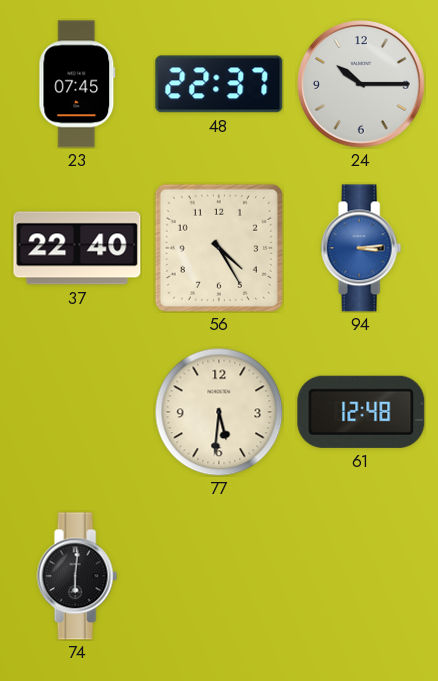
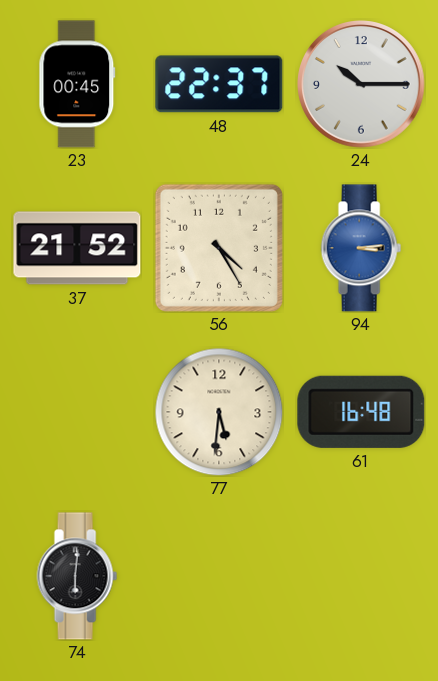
23: 07:45 -> 00:45 (77, 84)
37: 22:40 -> 21:52 (77, 248)
61: 12:48 -> 16:48 (361, 412)
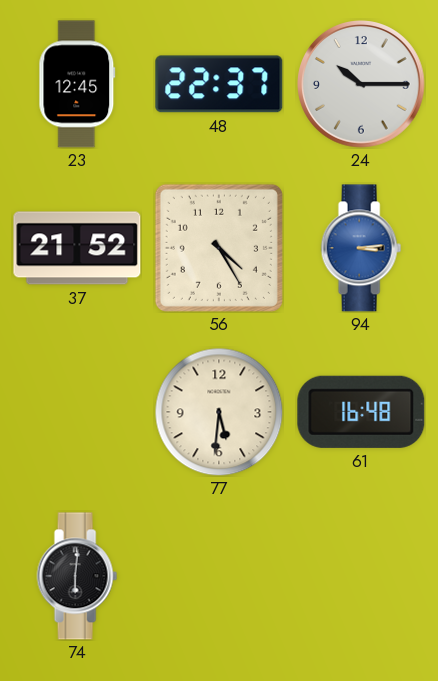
23: 00:45 -> 12:45 (77, 84)
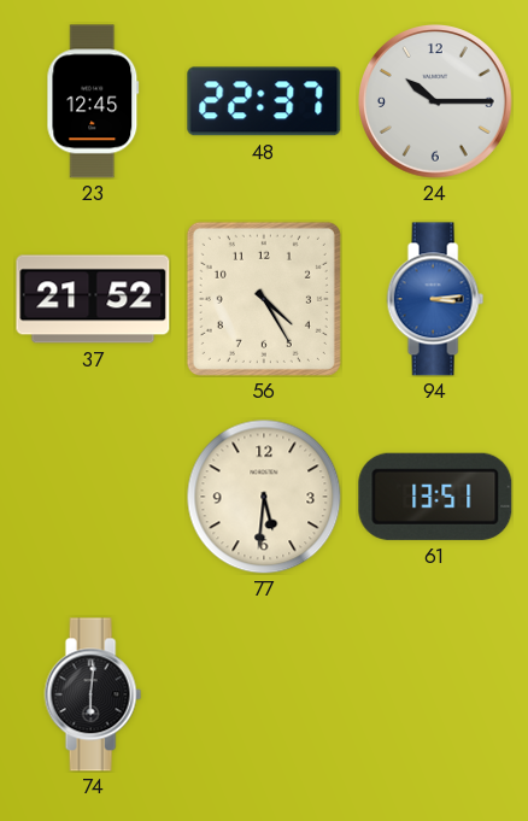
61: 16:48 -> 13:51 (435, 497)
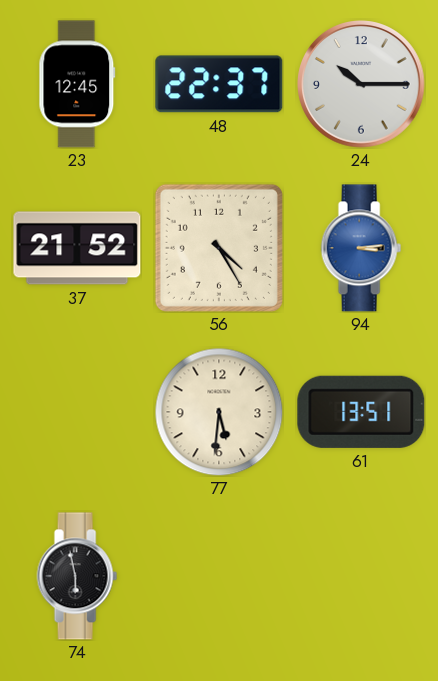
74: 6:01 -> 5:58 (77, 576)
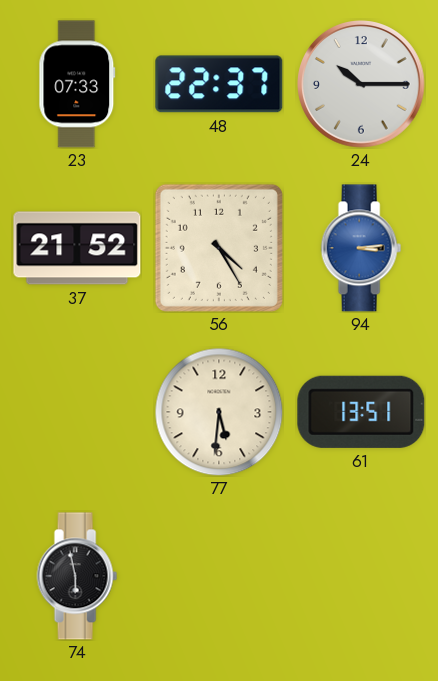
23: 12:45 -> 07:33 (77, 84)
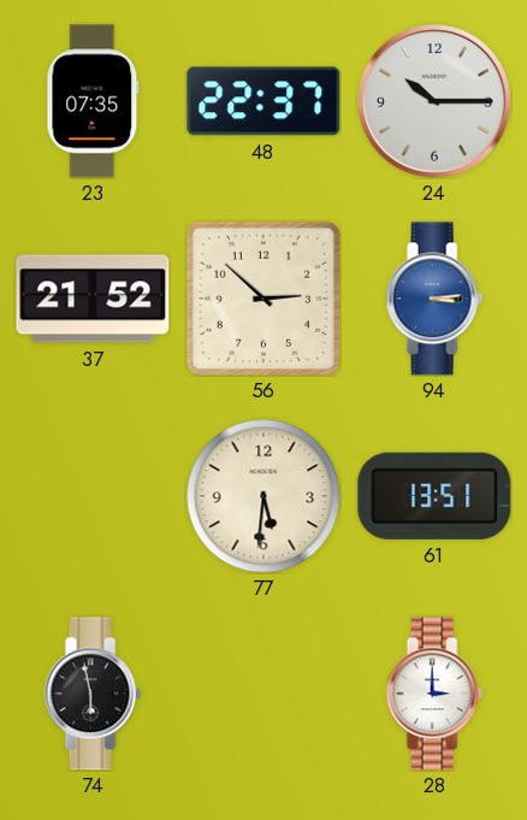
23: 07:33 -> 07:35 (93, 101)
56: 4:25 -> 2:52 (263, 299)
28: none -> 3:00 (434, 694)
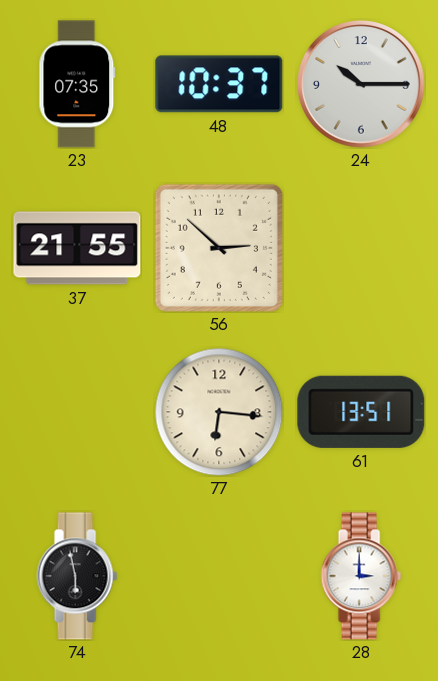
48: 22:37 -> 10:37 (219, 84)
37: 21:52 -> 21:55 (77, 248)
94: 3:14 -> none (434, 299)
77: 5:31 -> 6:16 (219, 412)
